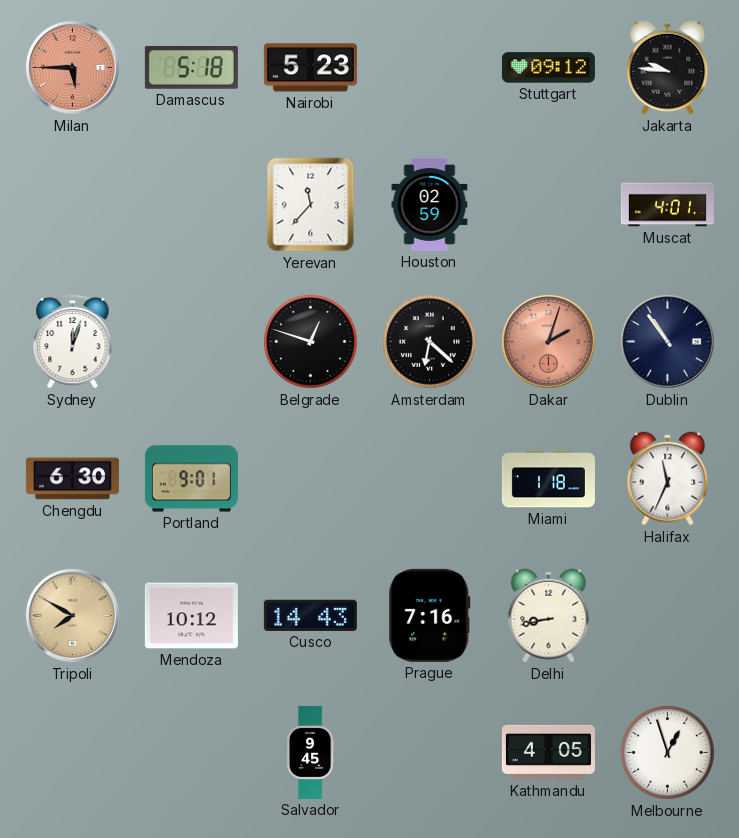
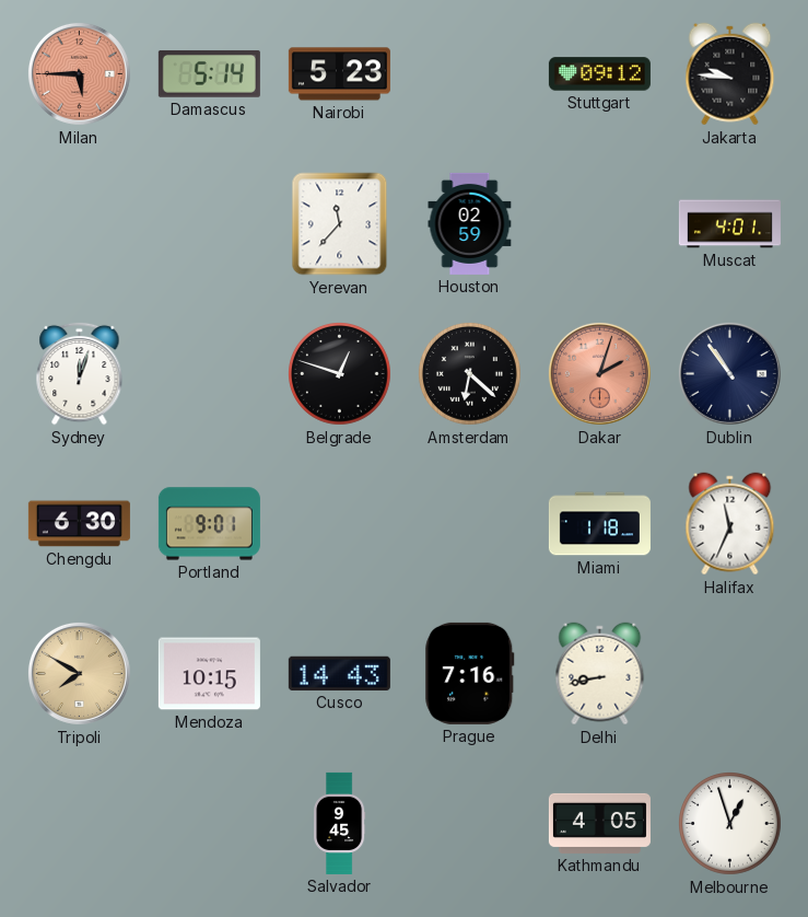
Damascus: 5:18 -> 5:14 (209, 74)
Mendoza: 10:12 -> 10:15 (209, 674)
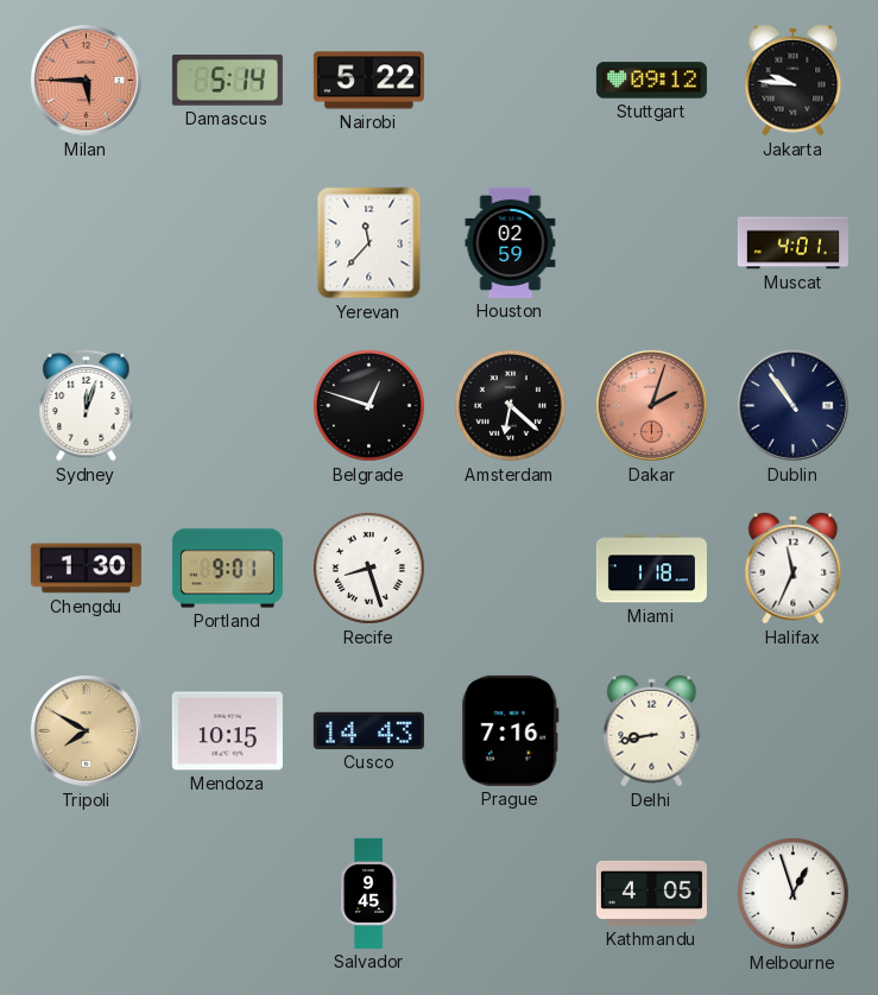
Nairobi: 5:23 -> 5:22 (368, 81)
Chengdu: 6:30 -> 1:30 (86, 569)
Recife: none -> 8:27 (369, 569)
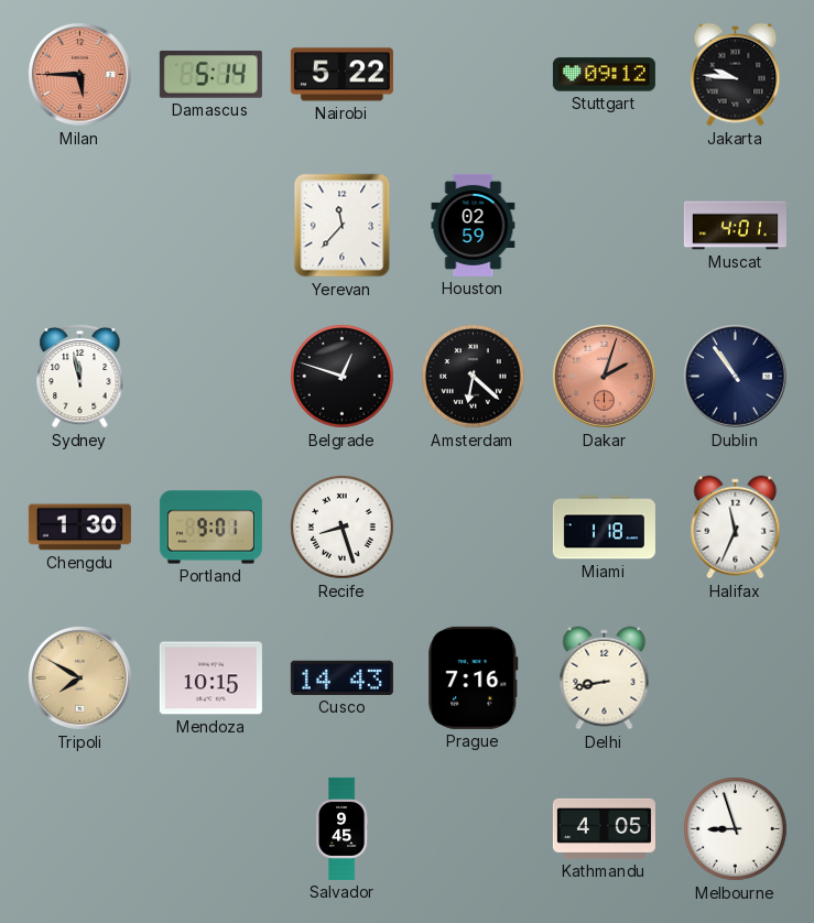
Sydney: 12:03 -> 11:58 (80, 376)
Melbourne: 12:57 -> 8:57 (736, 829)
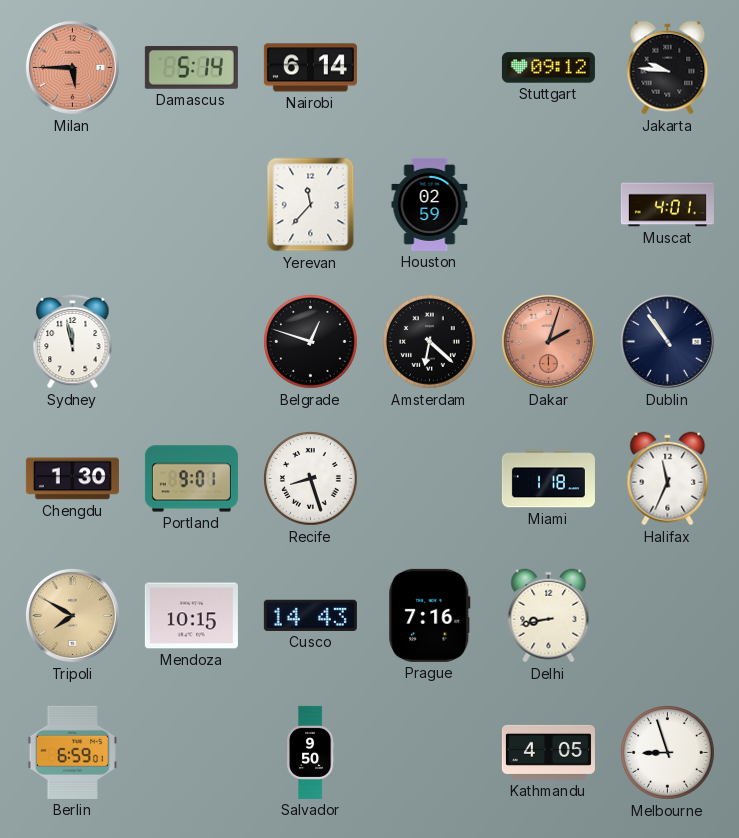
Nairobi: 5:22 -> 6:14 (310, 68)
Berlin: none -> 6:59 (72, 752)
Salvador: 9:45 -> 9:50 (311, 752)
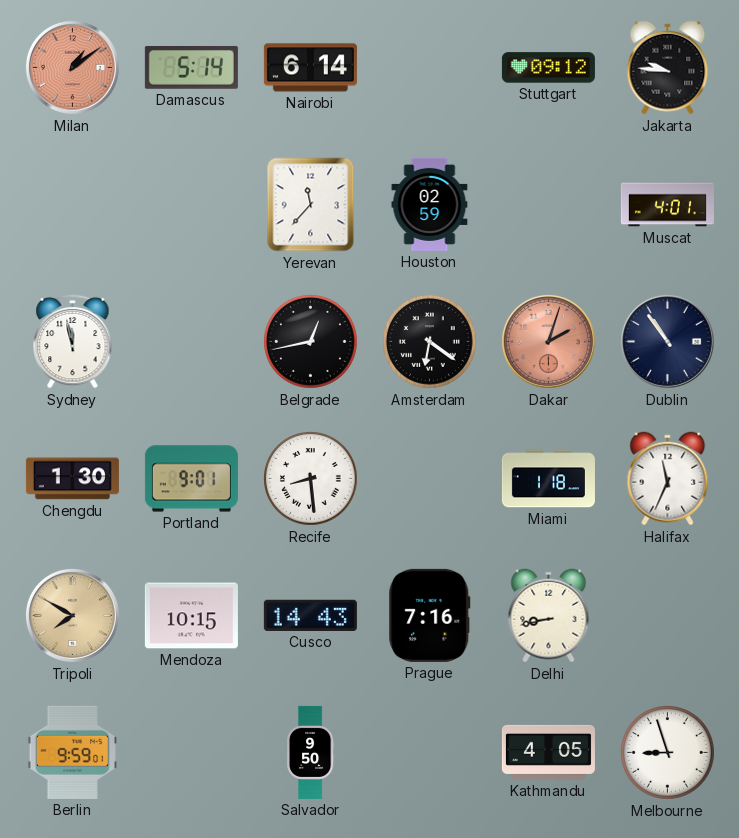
Milan: 5:45 -> 1:09 (72, 67)
Belgrade: 12:48 -> 12:43 (311, 342)
Amsterdam: 6:22 -> 6:21 (430, 342)
Recife: 8:27 -> 8:29 (311, 479)
Berlin: 6:59 -> 9:59 (72, 752)
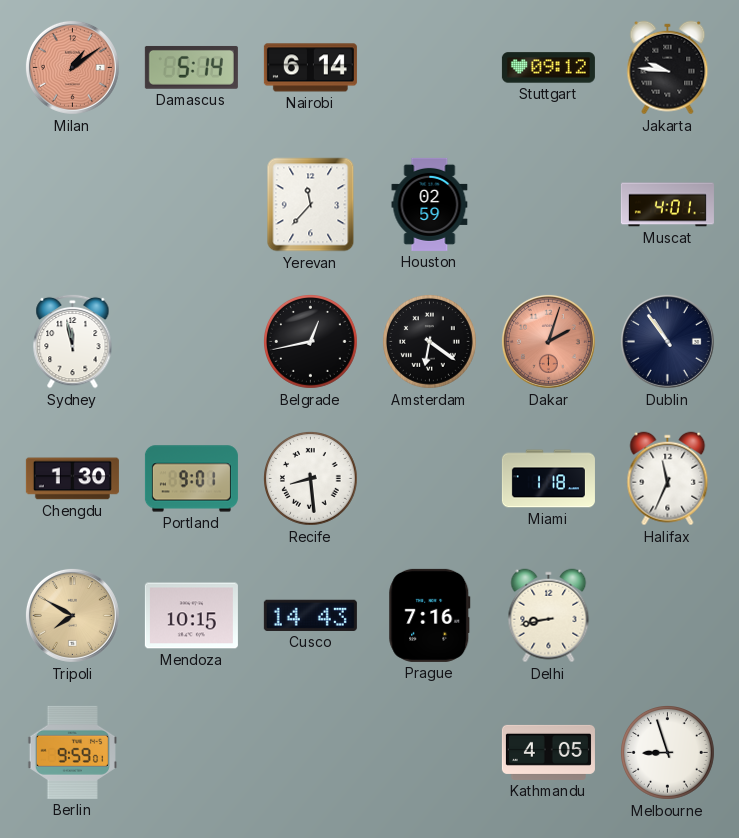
Salvador: 9:50 -> none (311, 752)
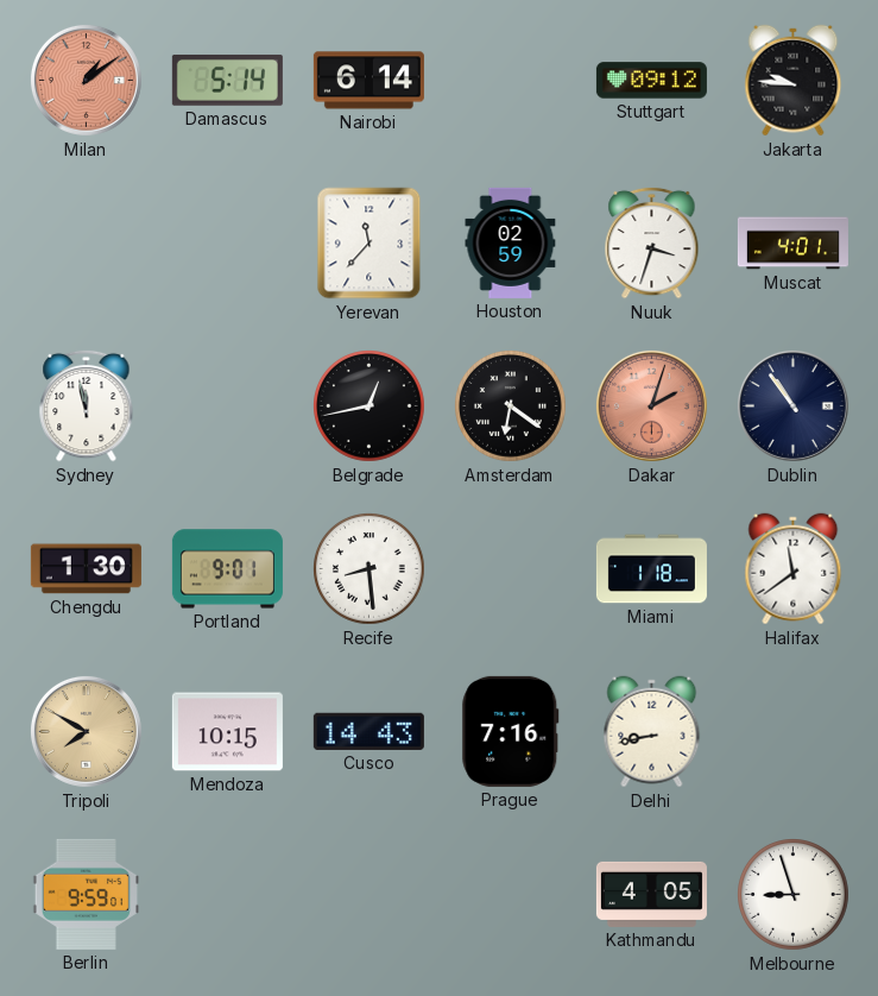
Nuuk: none -> 3:33 (652, 242)
Halifax: 11:34 -> 11:39 (794, 569)
